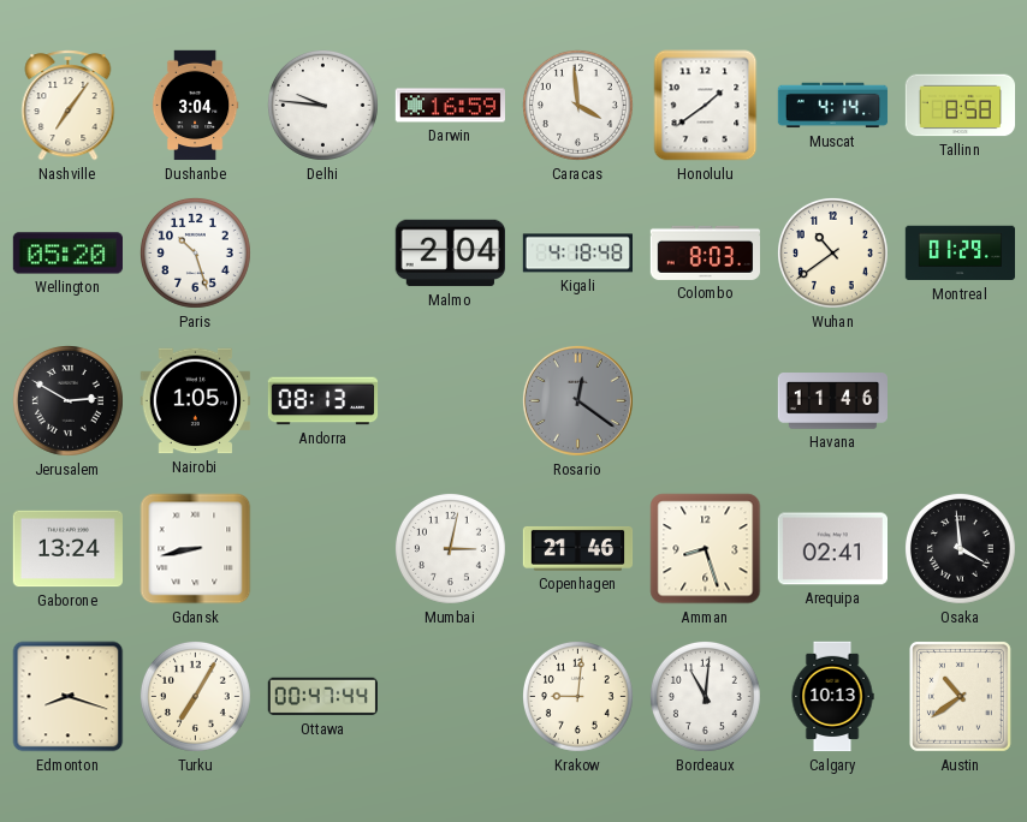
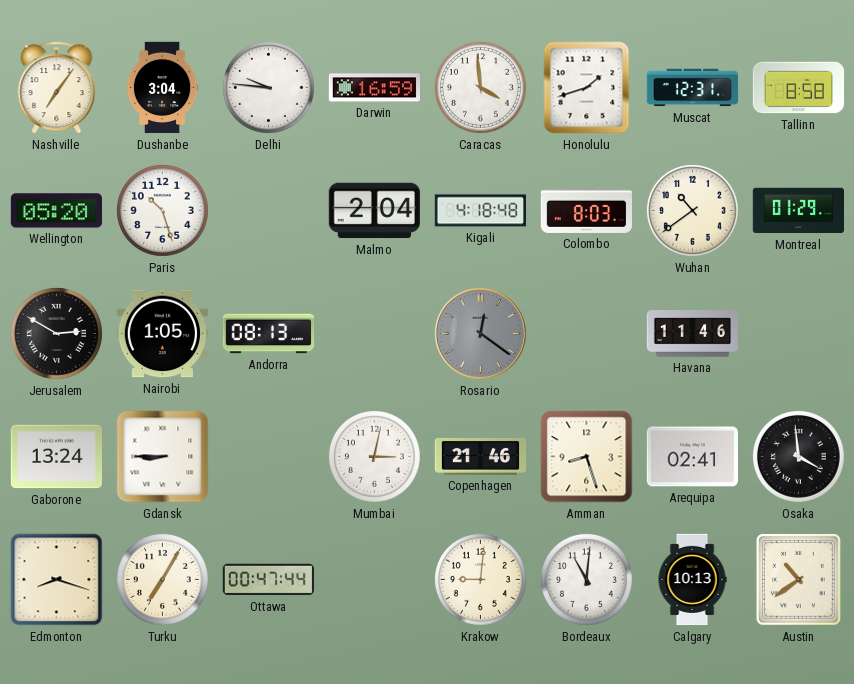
Honolulu: 1:39 -> 1:42 (587, 88)
Muscat: 4:14 -> 12:31 (693, 88)
Gdansk: 8:43 -> 8:45 (163, 457)
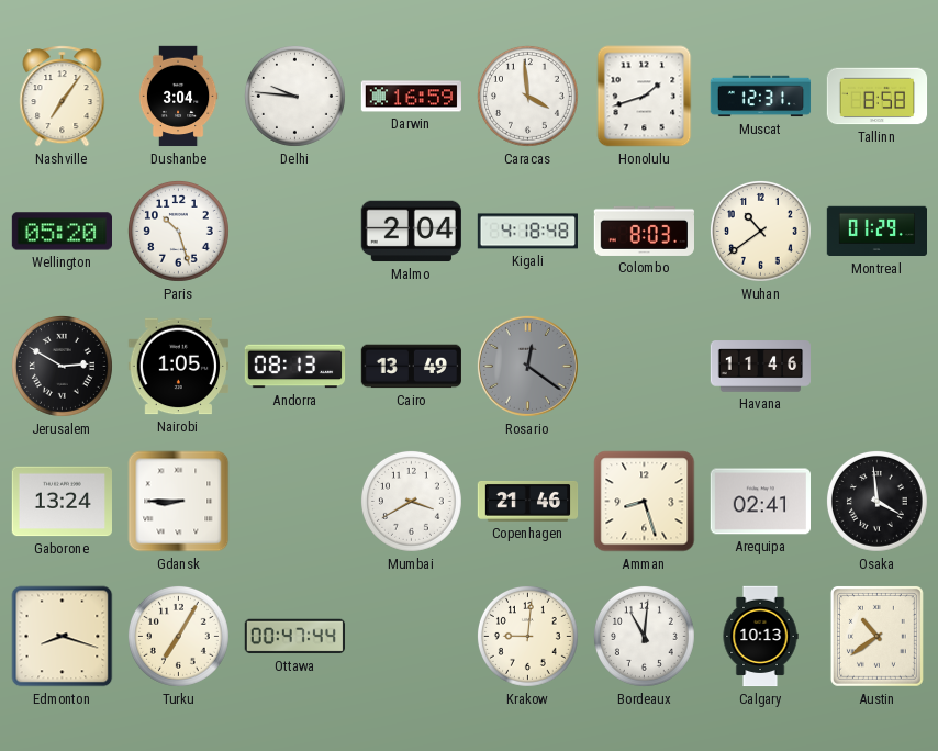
Cairo: none -> 13:49 (411, 367)
Mumbai: 3:02 -> 3:40 (411, 501)
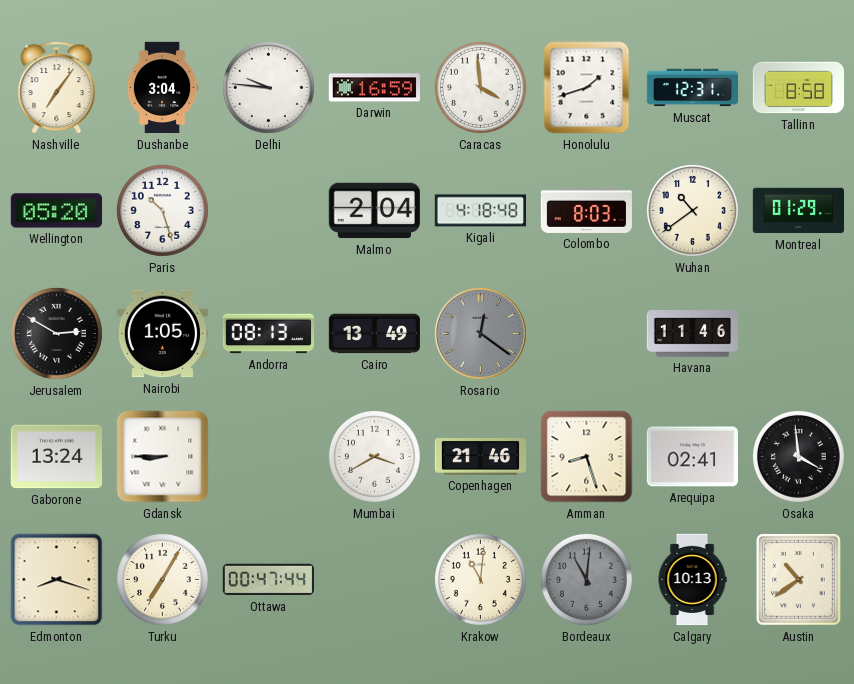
Krakow: 9:01 -> 11:01 (480, 579)
Bordeaux dial: white -> grey (586, 579)
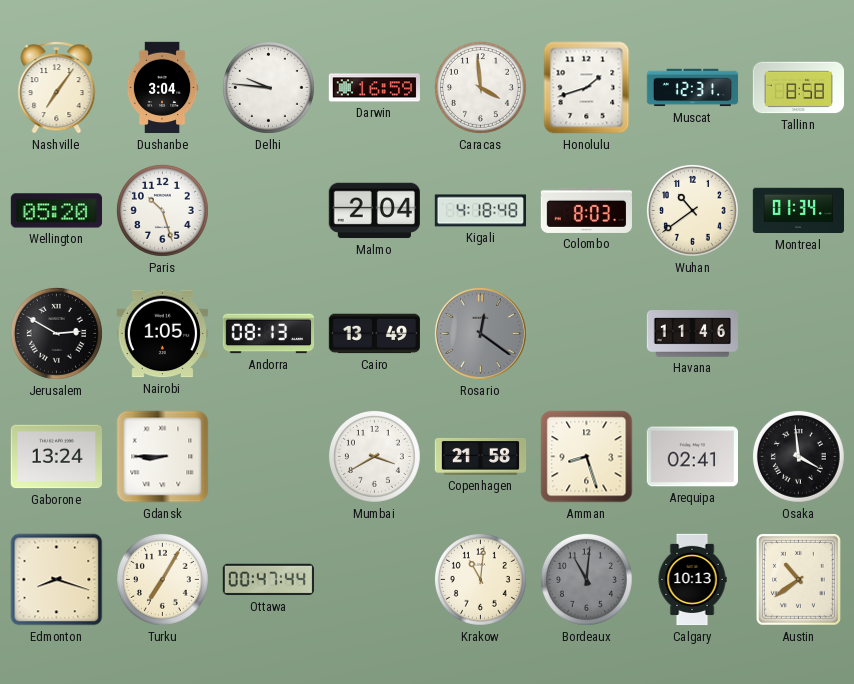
Montreal: 01:29 -> 01:34 (798, 211)
Copenhagen: 21:46 -> 21:58 (481, 456)
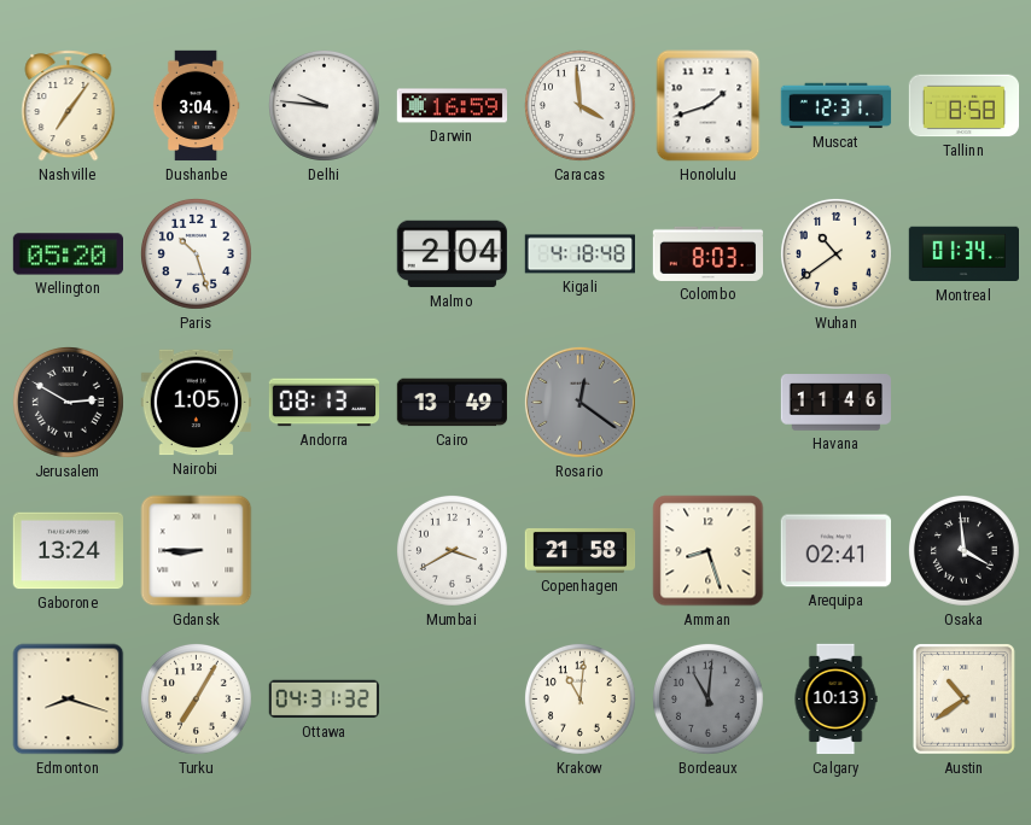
Ottawa: 00:47 -> 04:31 (324, 700)
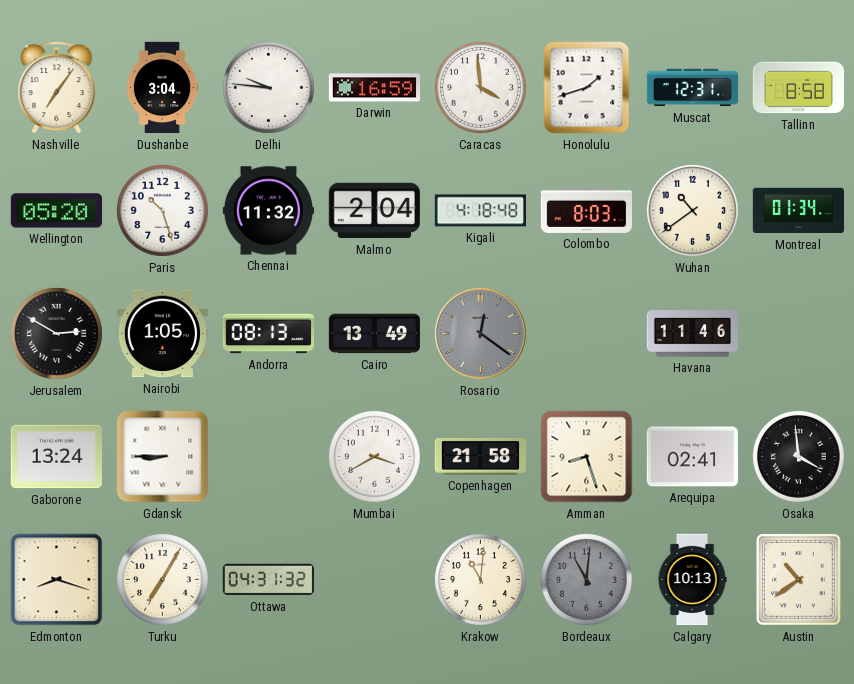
Chennai: none -> 11:32 (268, 211)
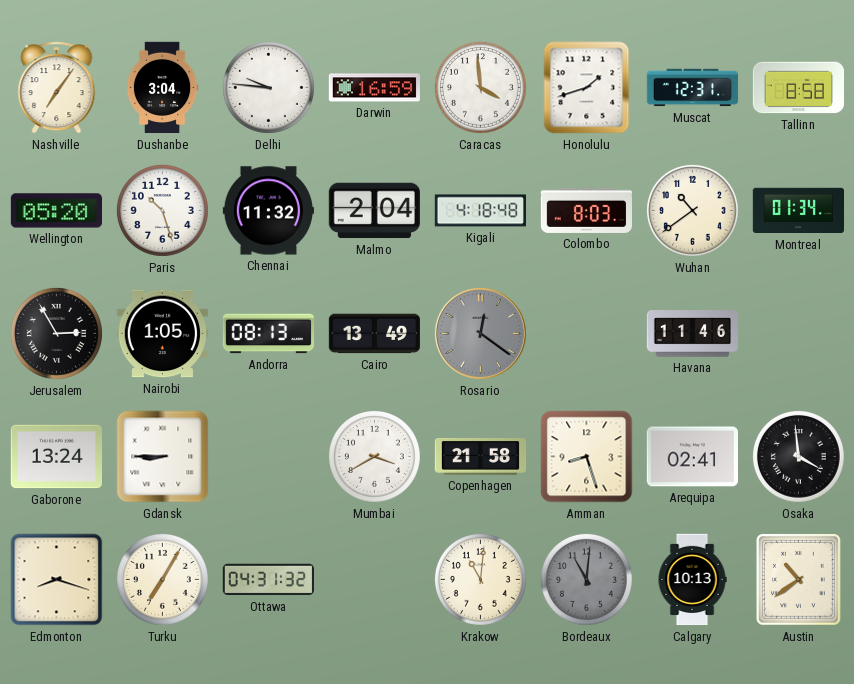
Jerusalem: 2:50 -> 2:55 (56, 333)
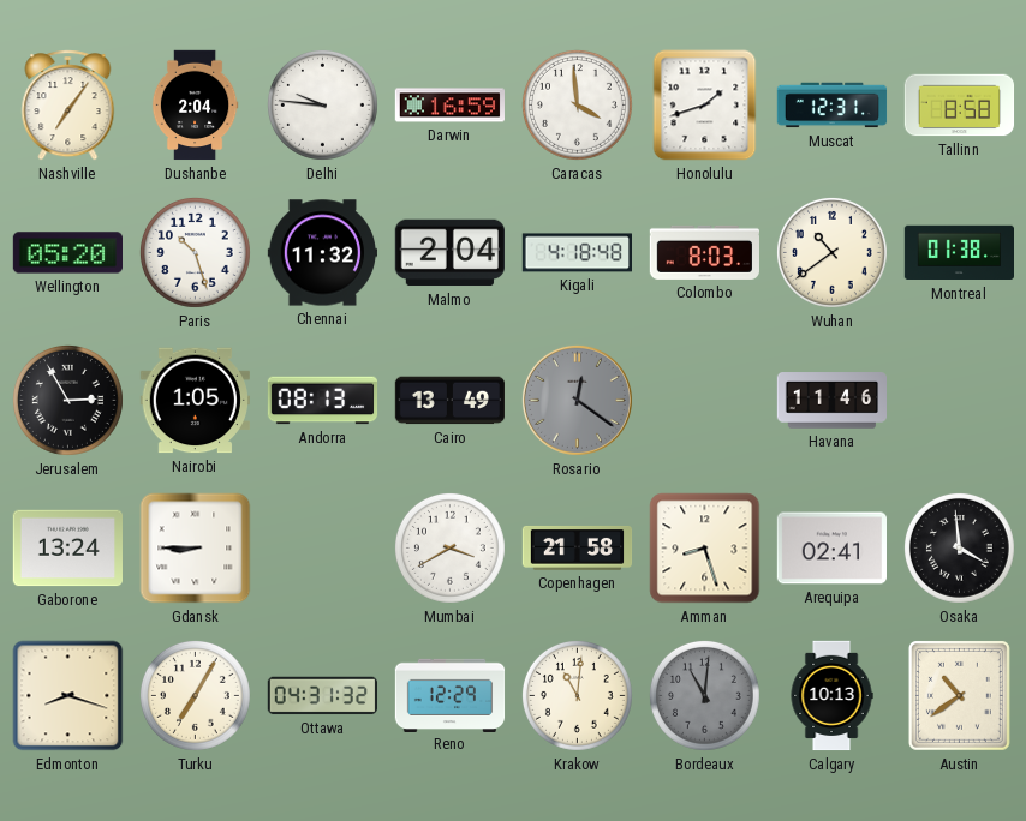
Dushanbe: 3:04 -> 2:04 (195, 106)
Montreal: 01:34 -> 01:38 (959, 253)
Reno: none -> 12:29 (451, 695)
